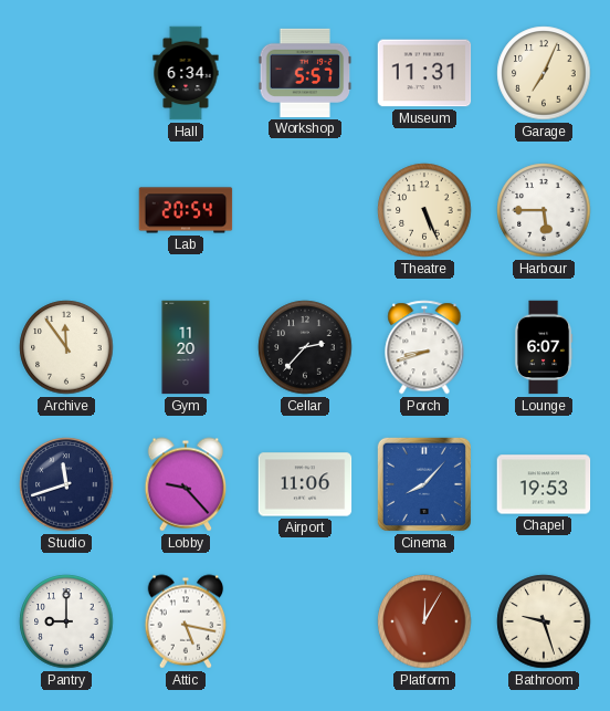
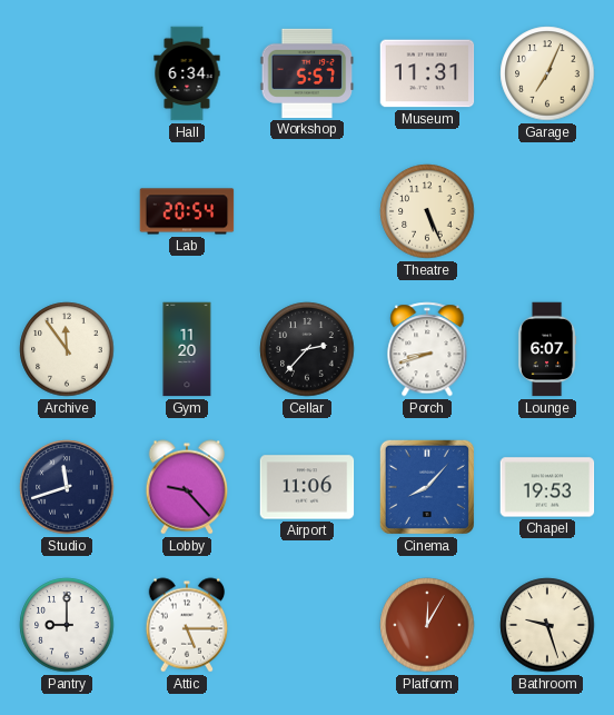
Harbour: 5:45 -> none (544, 210)
Attic: 5:17 -> 5:15 (187, 625)
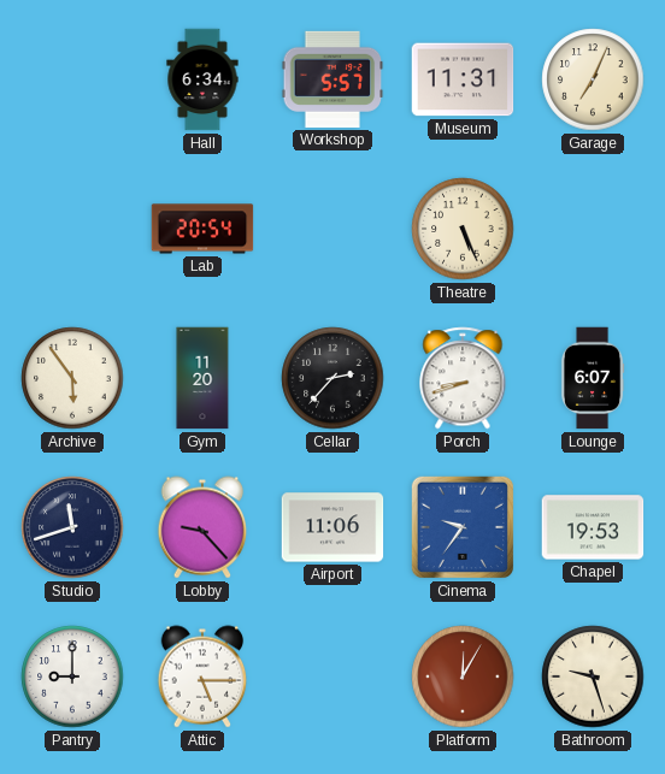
Archive: 11:54 -> 5:54 (72, 378)
Cinema: 8:07 -> 9:36 (463, 527)
